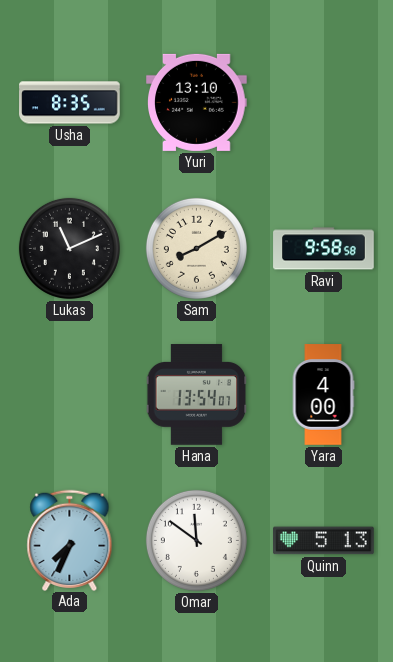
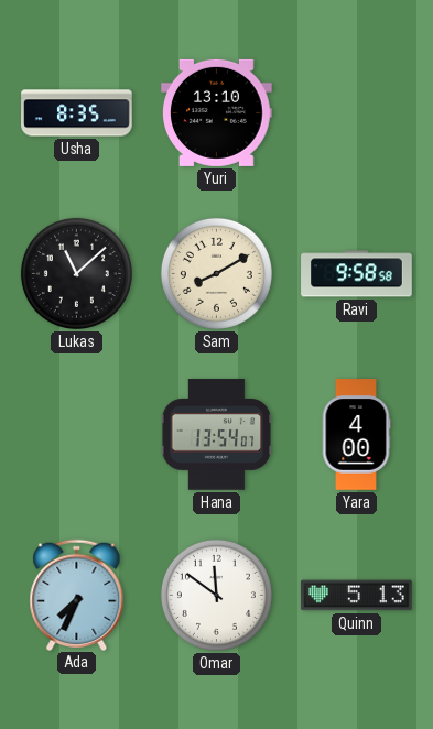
Lukas: 11:11 -> 11:08 (76, 273)
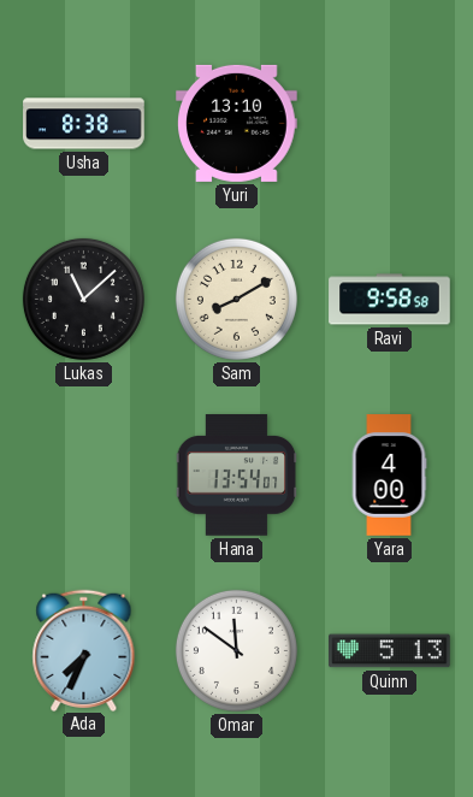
Usha: 8:35 -> 8:38 (84, 124)
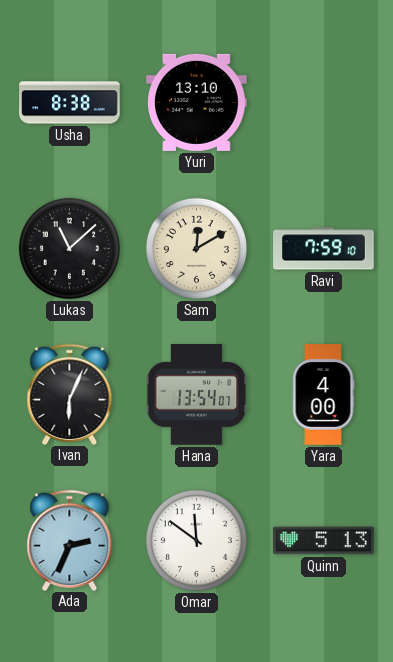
Sam: 8:10 -> 12:10 (196, 248)
Ravi: 9:58 -> 7:59 (324, 249)
Ivan: none -> 6:04 (70, 394)
Ada: 7:34 -> 2:34 (70, 540)
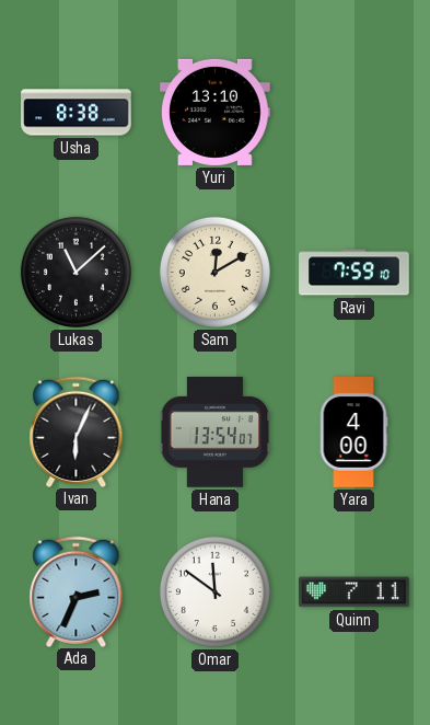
Quinn: 5:13 -> 7:11 (355, 592)
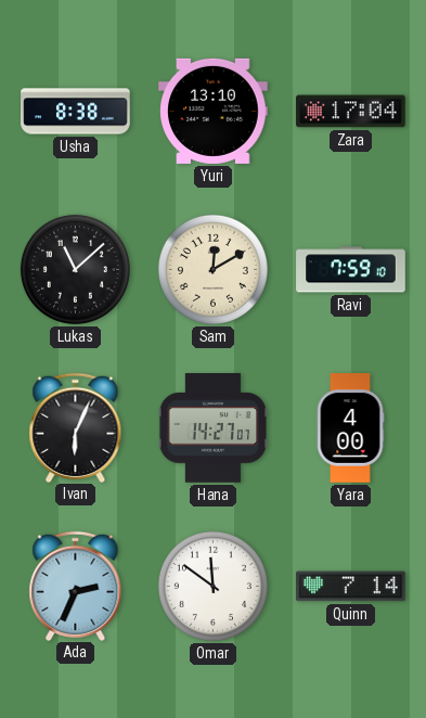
Zara: none -> 17:04 (351, 112)
Hana: 13:54 -> 14:27 (214, 428)
Quinn: 7:11 -> 7:14 (351, 587)
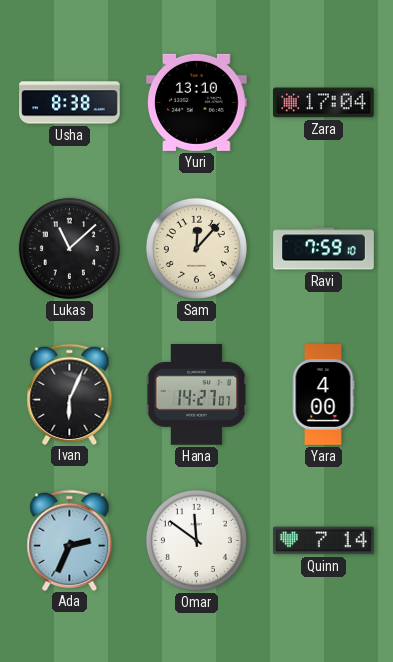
Sam: 12:10 -> 12:07 (196, 248)
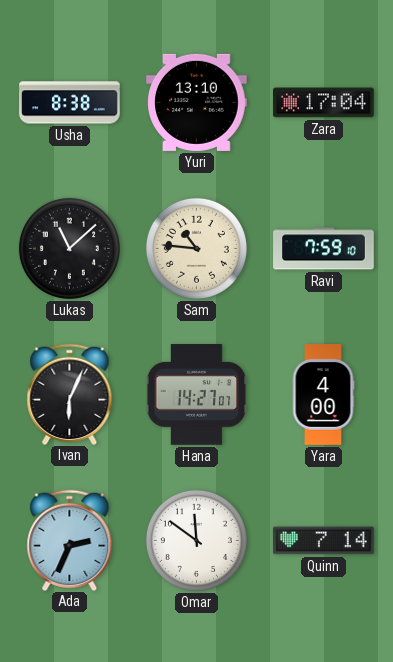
Sam: 12:07 -> 10:46 (196, 248)
